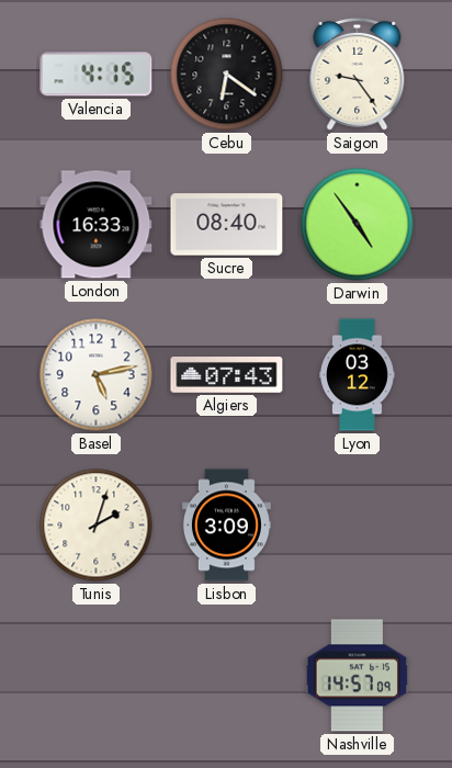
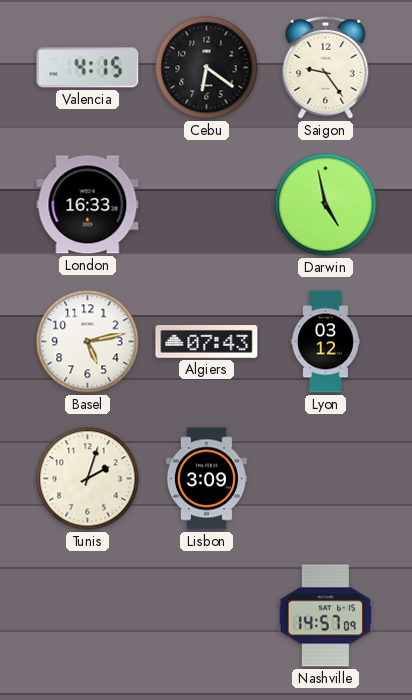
Sucre: 08:40 -> none (227, 225)
Darwin: 4:54 -> 4:58 (326, 205)
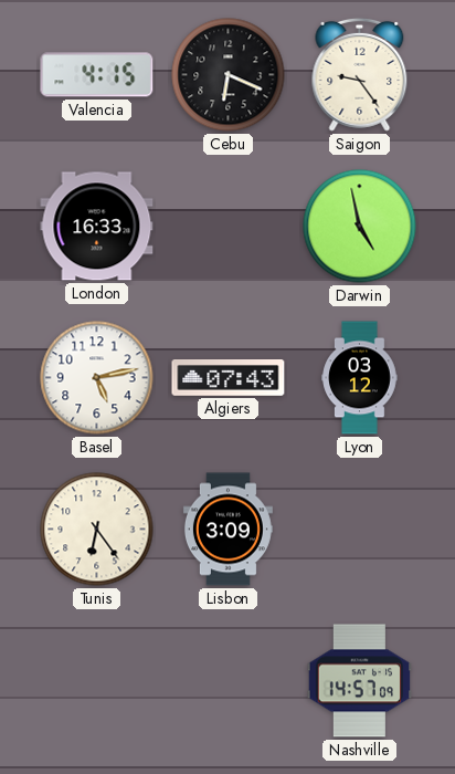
Cebu: 6:21 -> 6:19 (229, 75)
Tunis: 2:03 -> 6:24 (97, 530)
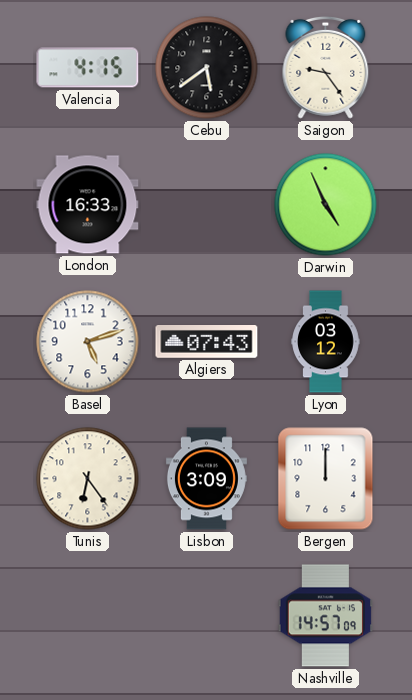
Cebu: 6:19 -> 5:39 (207, 68)
Darwin: 4:58 -> 4:56 (326, 205)
Basel: 5:13 -> 5:12 (88, 342)
Bergen: none -> 12:00 (326, 479)
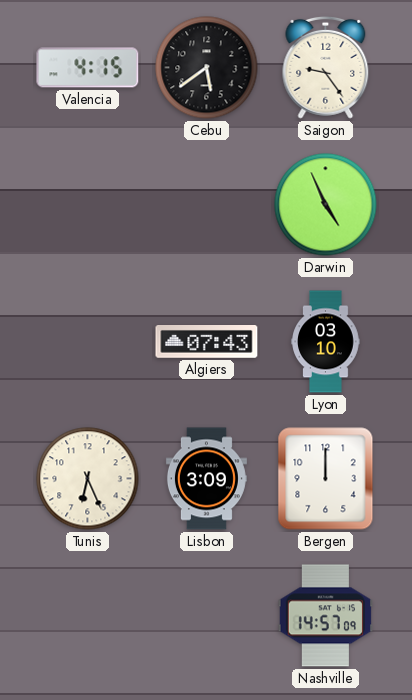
London: 16:33 -> none (88, 205)
Basel: 5:12 -> none (88, 342)
Lyon: 03:12 -> 03:10 (326, 342)
Tunis: 6:24 -> 6:26 (88, 479)
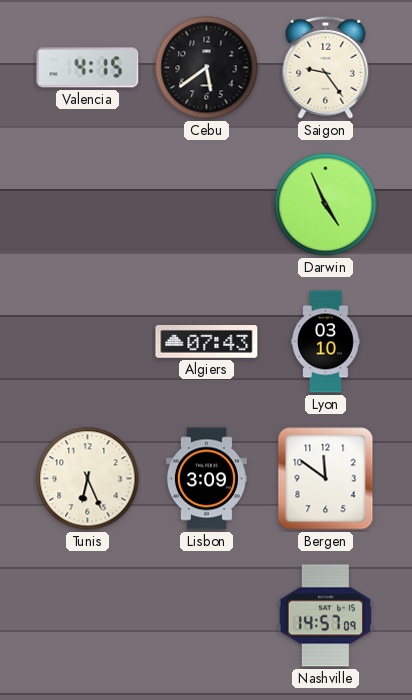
Bergen: 12:00 -> 11:51 (326, 479)
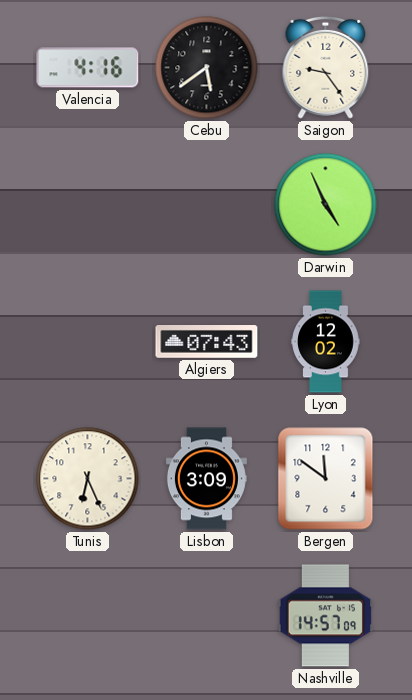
Valencia: 4:15 -> 4:16 (88, 68)
Lyon: 03:10 -> 12:02 (326, 342)
